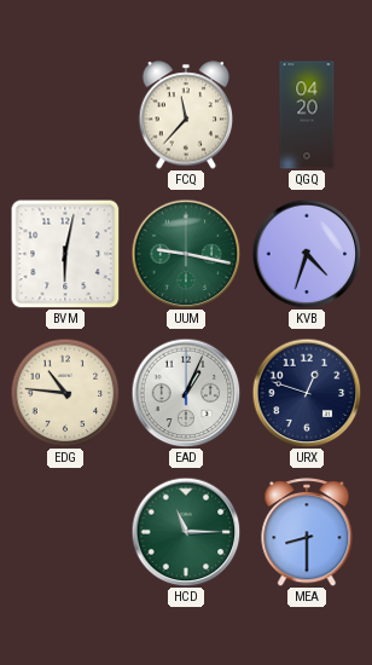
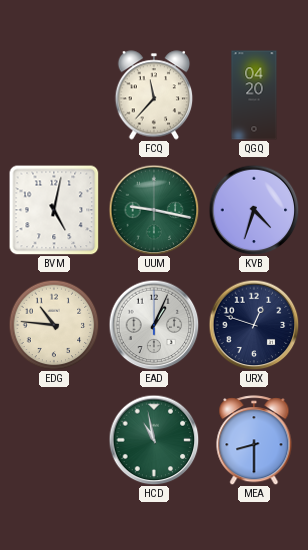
BVM: 6:02 -> 5:02 (54, 210)
HCD: 11:15 -> 10:58 (154, 440)
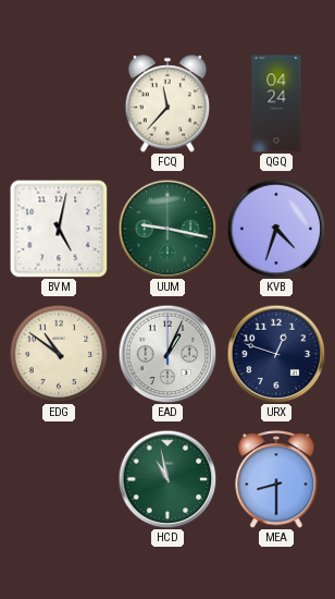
QGQ: 04:20 -> 04:24 (276, 103)
EDG: 10:46 -> 10:51 (59, 354)
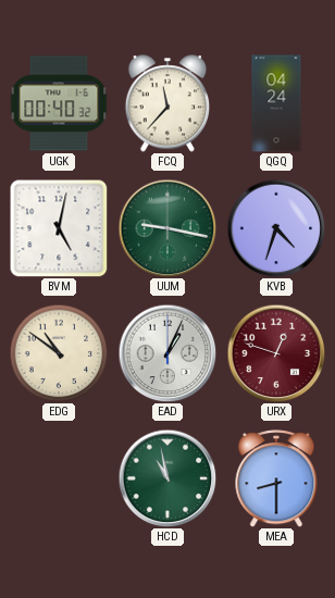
UGK: none -> 00:40 (59, 103)
URX dial: navy -> burgundy (276, 353)
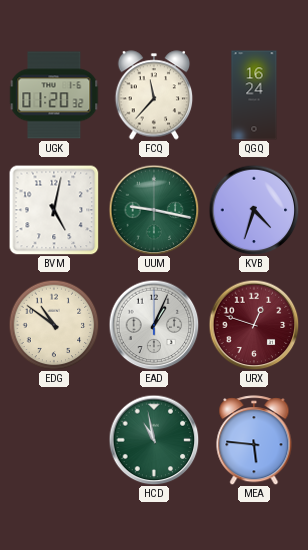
UGK: 00:40 -> 01:20 (54, 95)
QGQ: 04:24 -> 16:24 (254, 95)
MEA: 8:30 -> 5:46 (254, 440)
